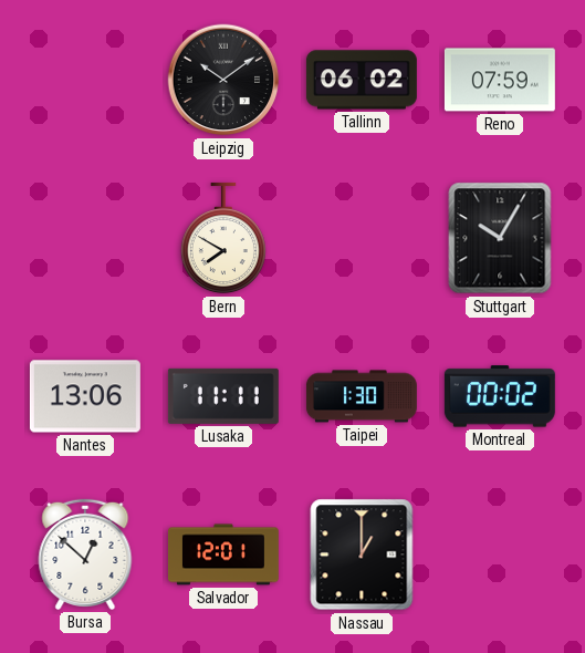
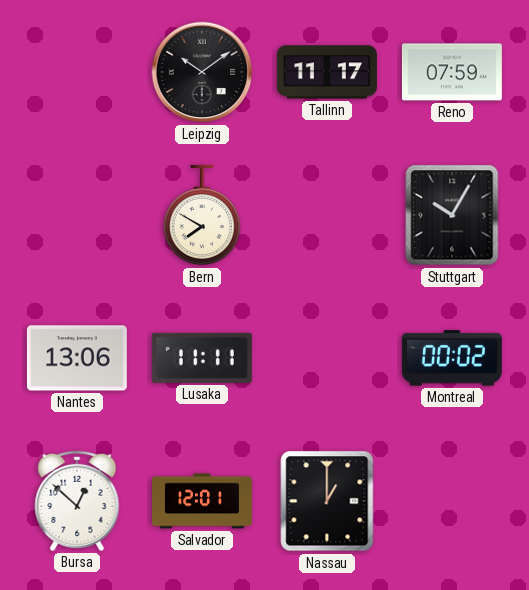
Tallinn: 06:02 -> 11:17 (327, 72)
Taipei: 1:30 -> none (362, 396)
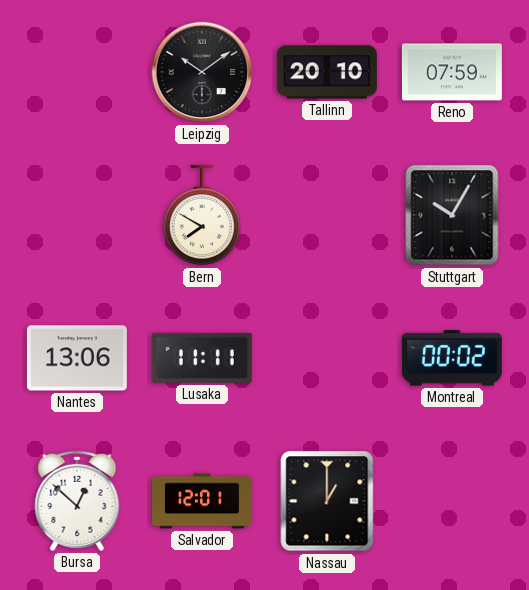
Tallinn: 11:17 -> 20:10 (327, 72)
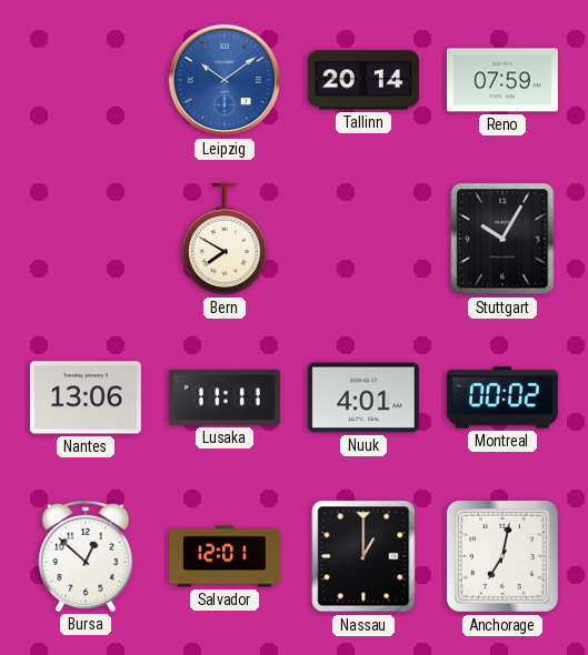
Leipzig dial: black -> blue (225, 80)
Tallinn: 20:10 -> 20:14 (363, 80)
Nuuk: none -> 4:01 (363, 397)
Anchorage: none -> 7:02 (502, 556)
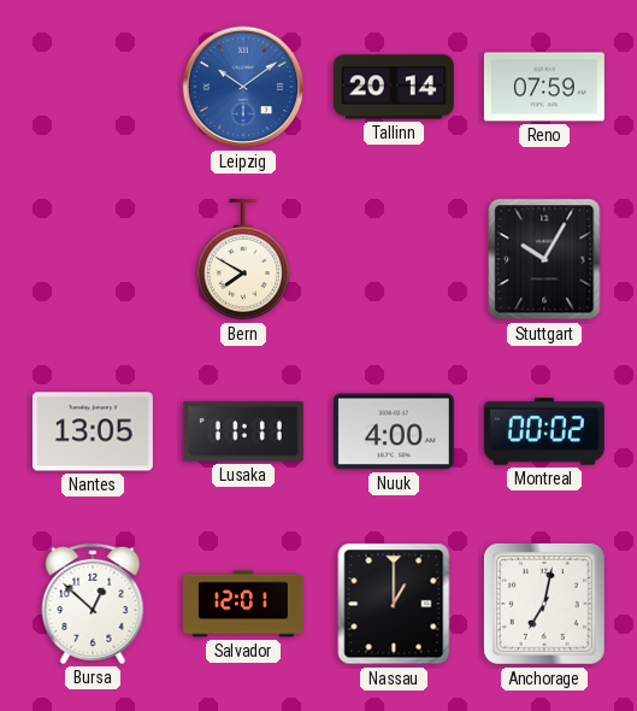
Nantes: 13:06 -> 13:05 (93, 431)
Nuuk: 4:01 -> 4:00 (394, 431)
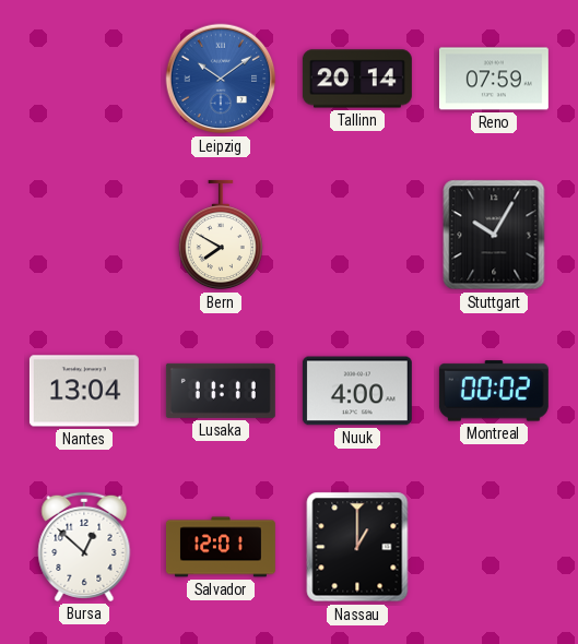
Nantes: 13:05 -> 13:04 (84, 391)
Anchorage: 7:02 -> none (544, 604)
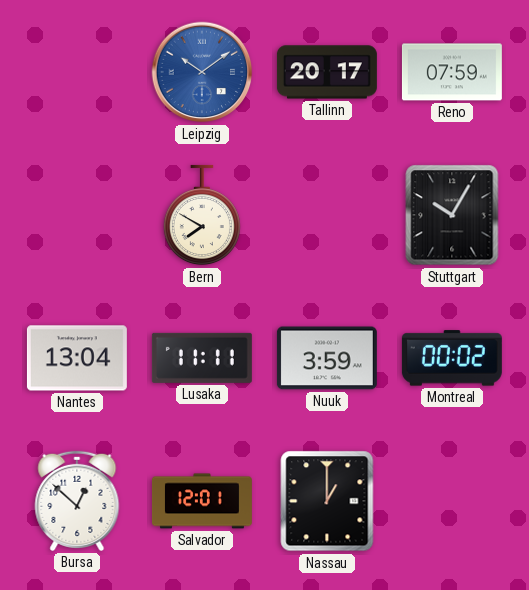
Tallinn: 20:14 -> 20:17 (327, 72)
Nuuk: 4:00 -> 3:59 (327, 358)
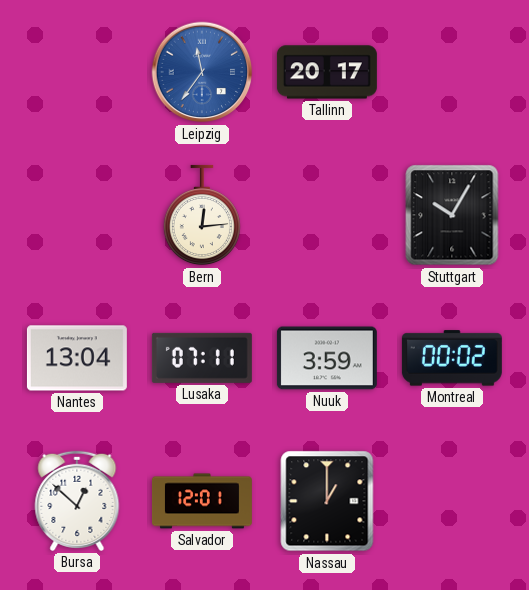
Leipzig: 10:09 -> 11:36 (202, 72)
Reno: 07:59 -> none (452, 72)
Bern: 7:50 -> 12:14 (202, 215)
Lusaka: 11:11 -> 07:11 (202, 358)
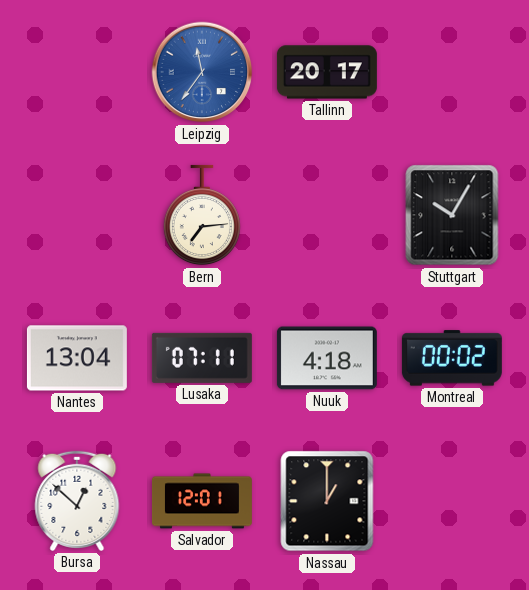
Bern: 12:14 -> 7:14 (202, 215)
Nuuk: 3:59 -> 4:18 (327, 358)
